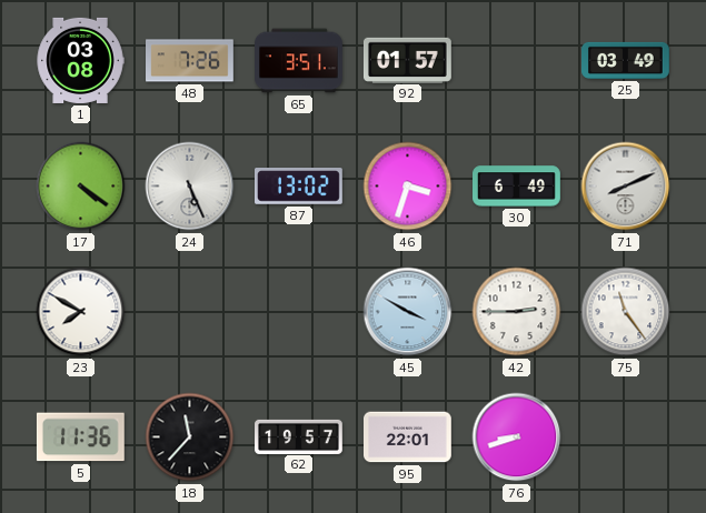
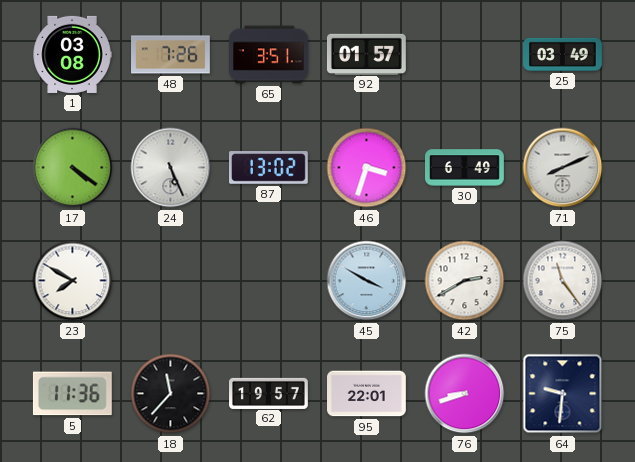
42: 2:45 -> 2:40 (465, 281)
64: none -> 9:31 (563, 394)
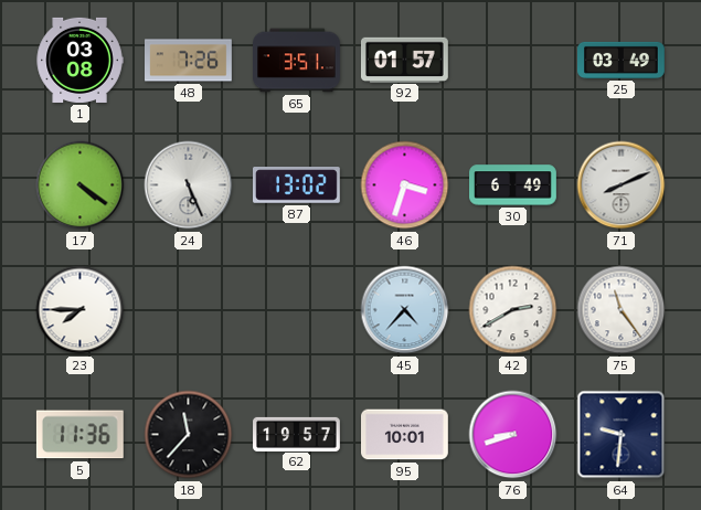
23: 7:50 -> 7:45 (81, 310)
45: 3:50 -> 4:37 (405, 310)
95: 22:01 -> 10:01 (405, 435)
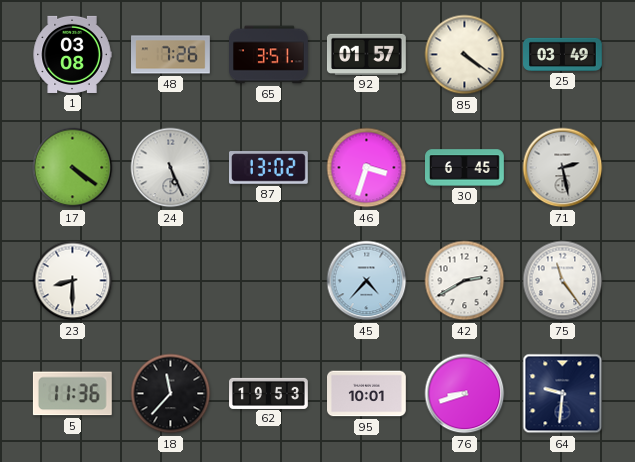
85: none -> 4:21 (465, 55)
30: 6:49 -> 6:45 (465, 168)
71: 8:11 -> 2:28 (563, 168)
23: 7:45 -> 8:30 (73, 281)
62: 19:57 -> 19:53 (269, 393)
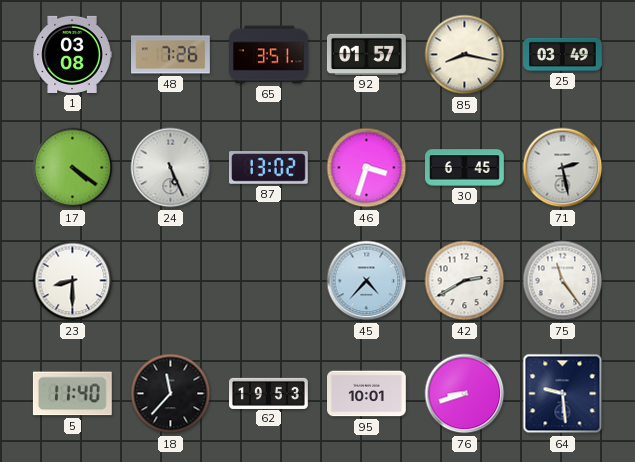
85: 4:21 -> 8:17 (465, 55)
5: 11:36 -> 11:40 (72, 394)
64: 9:31 -> 9:29 (563, 394)
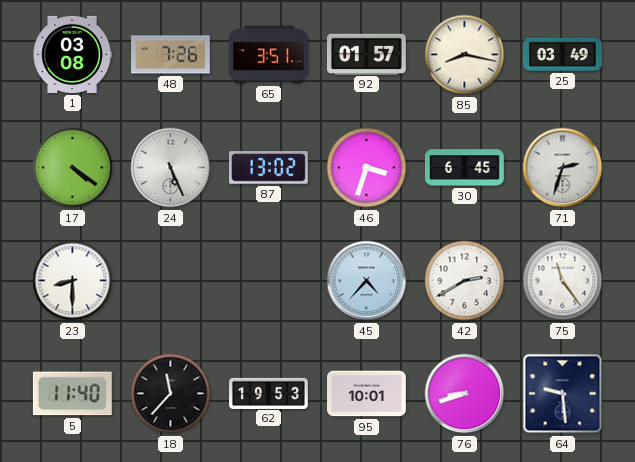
71: 2:28 -> 2:33 (563, 168)
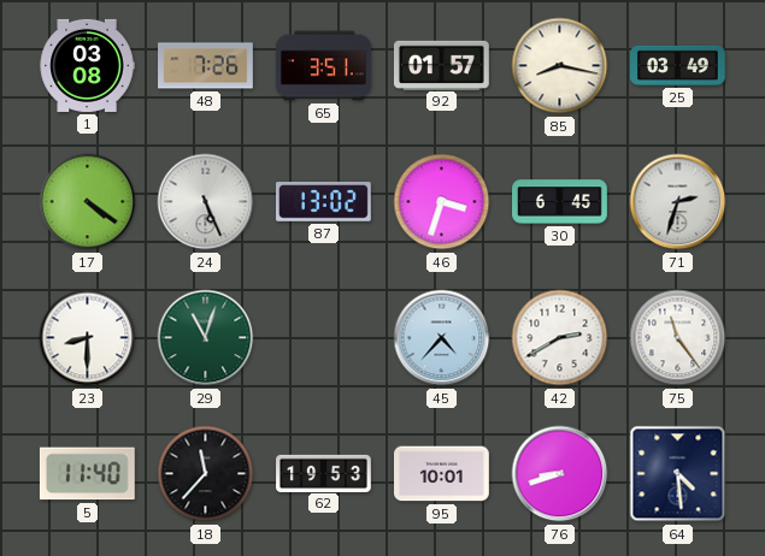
29: none -> 11:03 (206, 338)
64: 9:29 -> 4:29 (678, 474)
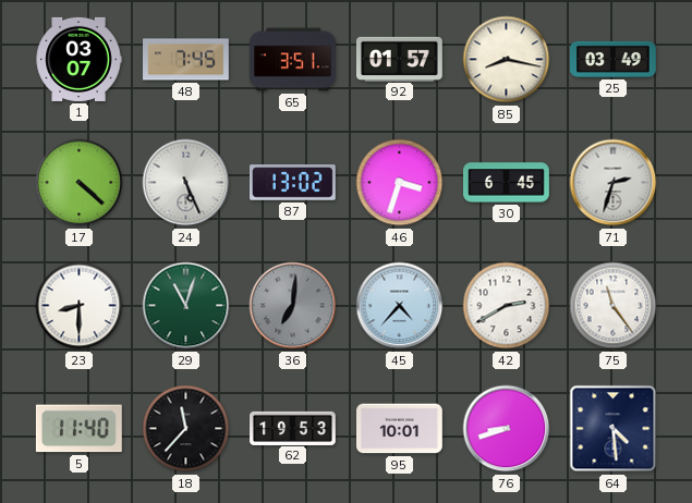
1: 03:08 -> 03:07 (78, 59)
48: 7:26 -> 7:45 (186, 60)
17: 4:21 -> 4:22 (80, 183)
36: none -> 7:01 (293, 306)
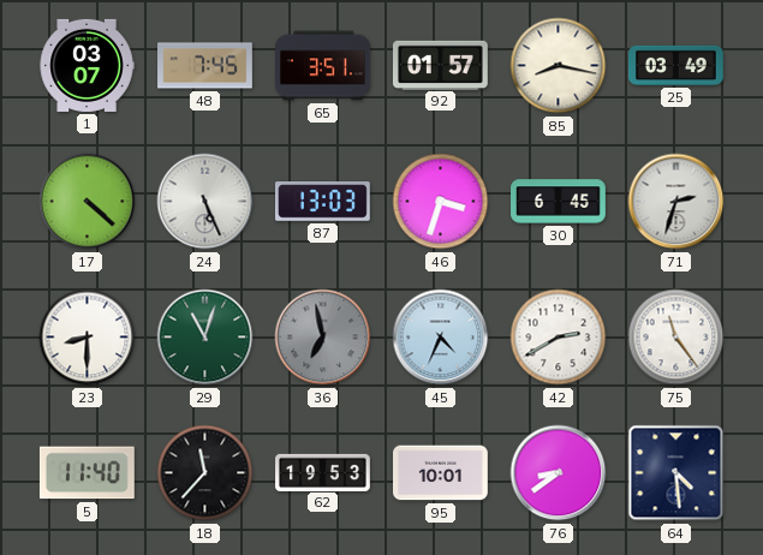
87: 13:02 -> 13:03 (323, 202)
36: 7:01 -> 6:58 (323, 338)
45: 4:37 -> 4:34 (441, 338)
76: 8:42 -> 8:39 (559, 473)
